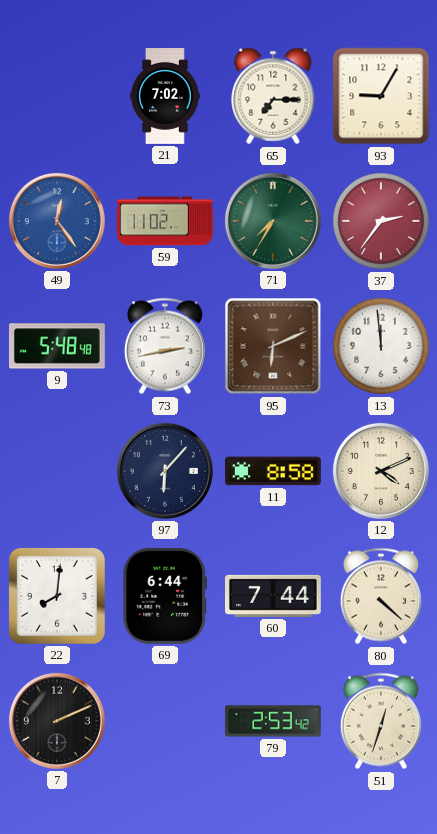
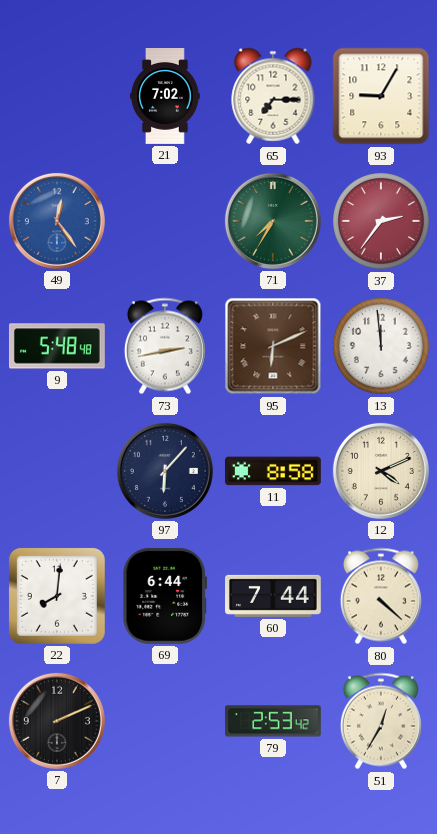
59: 11:02 -> none (166, 221)
51: 12:33 -> 12:35 (381, 721)
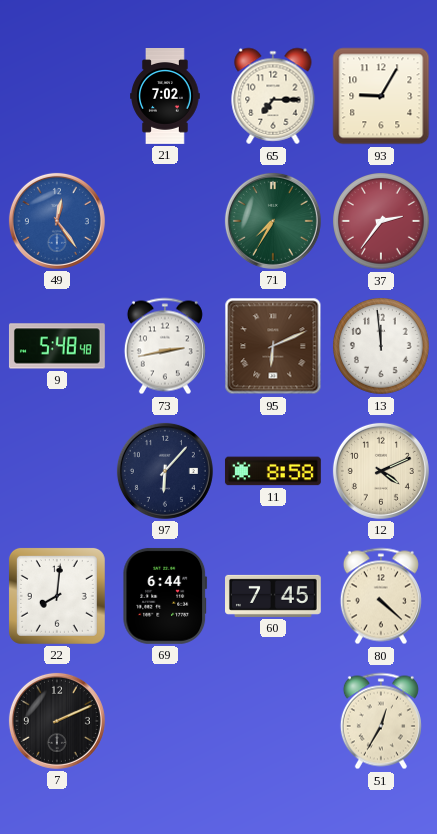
60: 7:44 -> 7:45 (274, 596)
79: 2:53 -> none (274, 721)
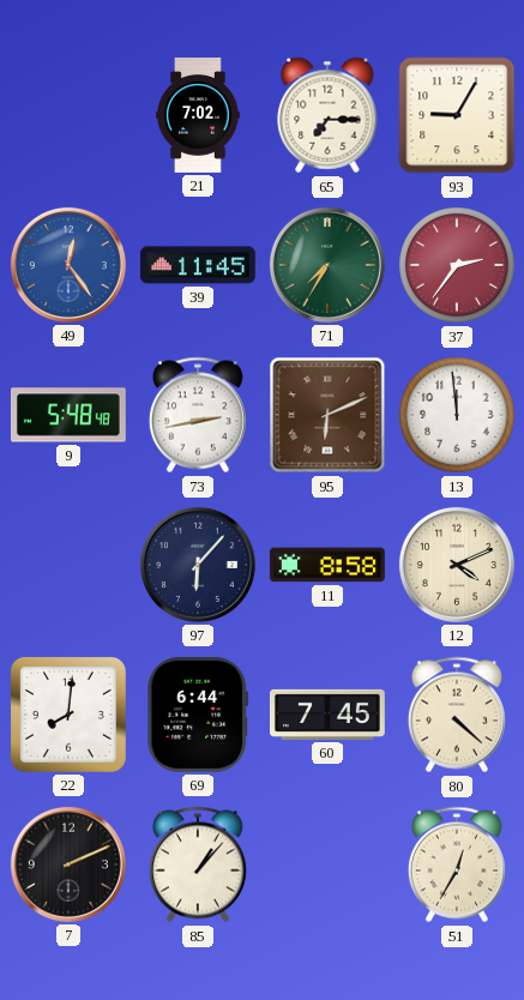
39: none -> 11:45 (198, 265)
85: none -> 1:07 (198, 865)
